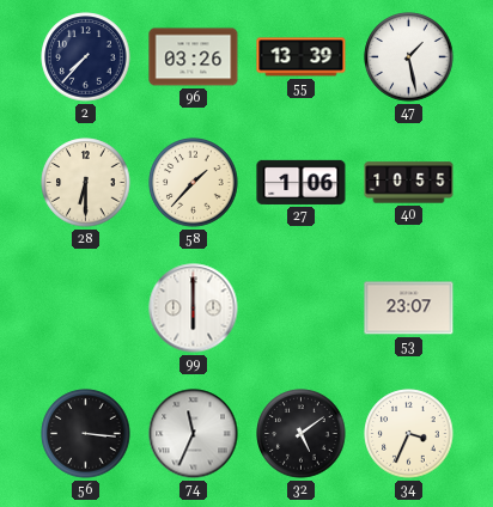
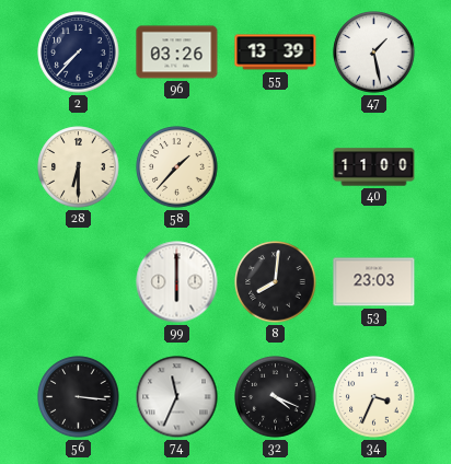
27: 1:06 -> none (302, 182)
40: 10:55 -> 11:00 (374, 167)
8: none -> 8:01 (276, 282)
53: 23:07 -> 23:03 (374, 282)
32: 5:09 -> 4:19 (276, 397)
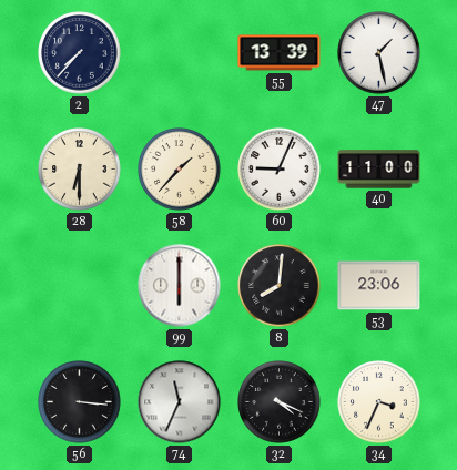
96: 03:26 -> none (177, 53)
60: none -> 9:04 (280, 170)
53: 23:03 -> 23:06 (379, 286)
